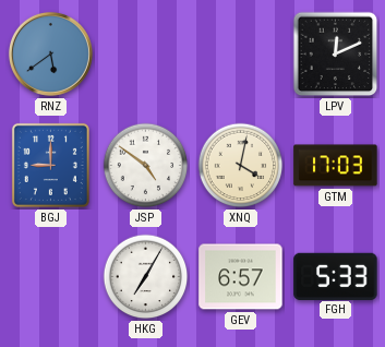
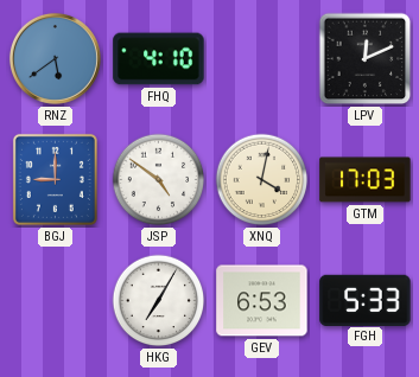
FHQ: none -> 4:10 (159, 59)
GEV: 6:57 -> 6:53 (262, 301)
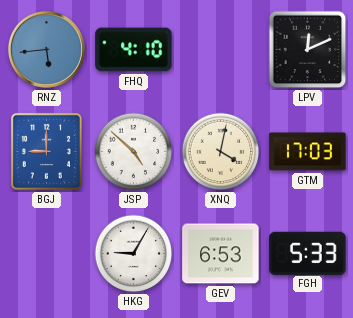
RNZ: 5:39 -> 5:44 (46, 49)
JSP: 4:51 -> 4:52 (134, 152)
HKG: 7:05 -> 9:05 (134, 254)
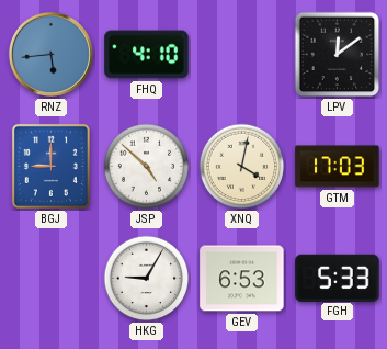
LPV: 12:11 -> 12:09 (338, 55)
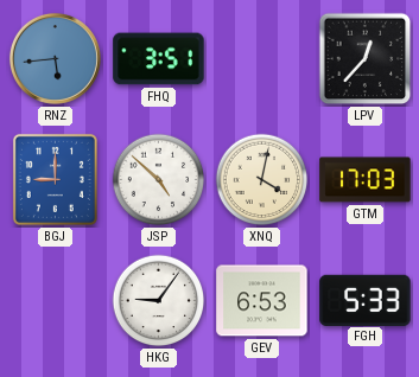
FHQ: 4:10 -> 3:51 (159, 59)
LPV: 12:09 -> 12:37 (366, 59)
HKG: 9:05 -> 9:06 (159, 301)
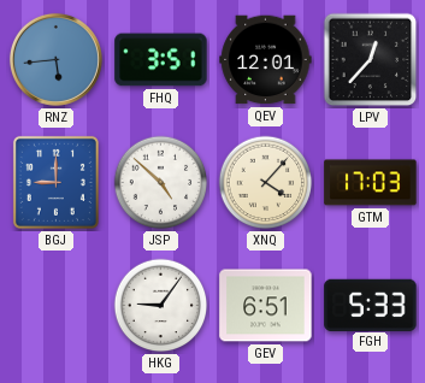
QEV: none -> 12:01 (266, 60)
XNQ: 4:02 -> 4:07 (266, 183)
GEV: 6:53 -> 6:51 (266, 306)
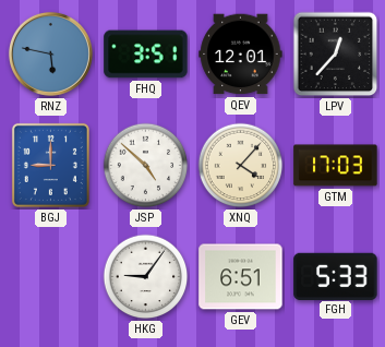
RNZ: 5:44 -> 5:47 (50, 53)
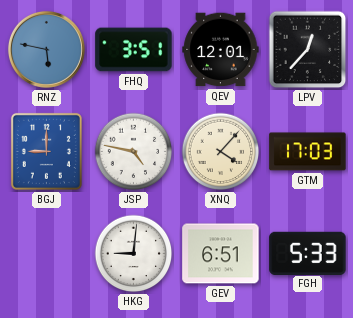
JSP: 4:52 -> 4:47 (134, 152)
HKG: 9:06 -> 9:01 (134, 254)
